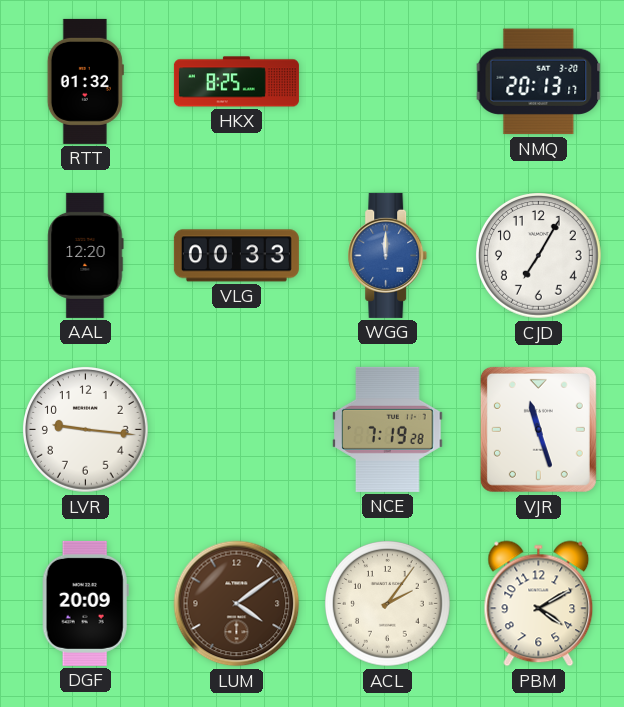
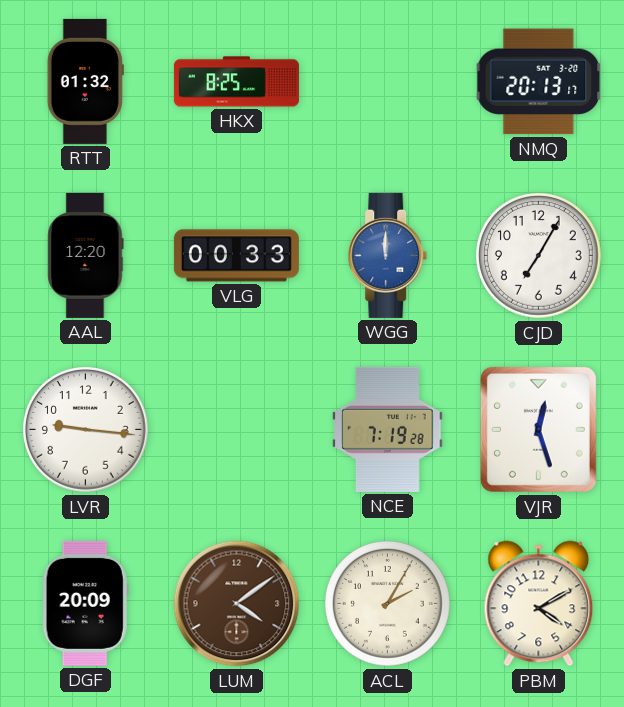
VJR: 11:27 -> 12:27 (538, 429)
ACL: 2:06 -> 2:05 (388, 604)
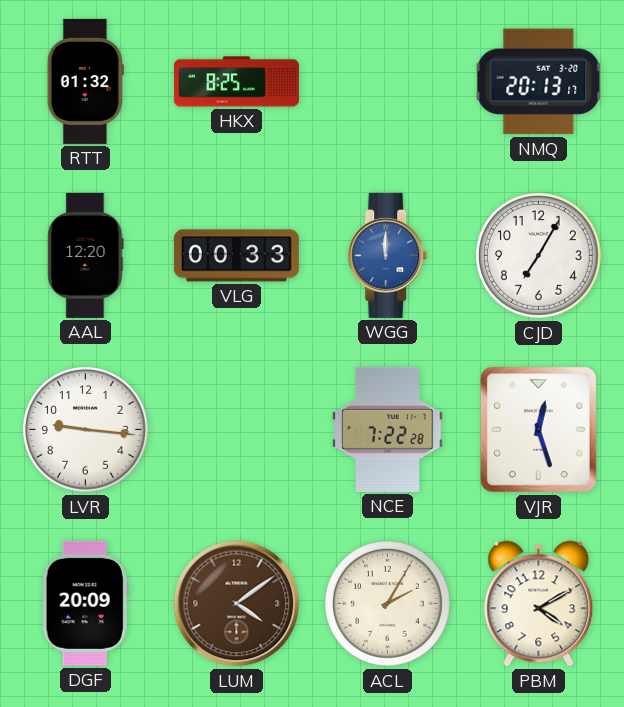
NCE: 7:19 -> 7:22 (388, 429)
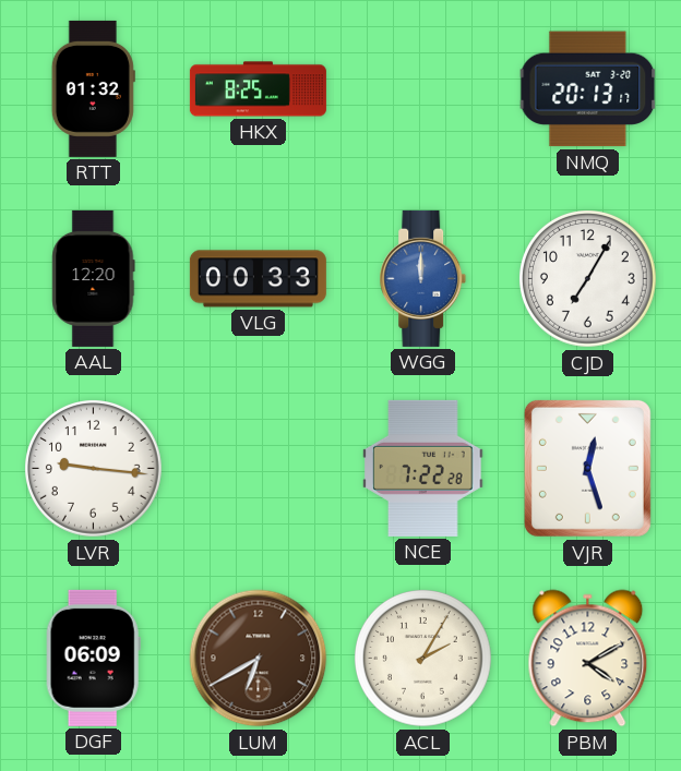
DGF: 20:09 -> 06:09 (93, 658)
LUM: 4:09 -> 6:40 (259, 659)
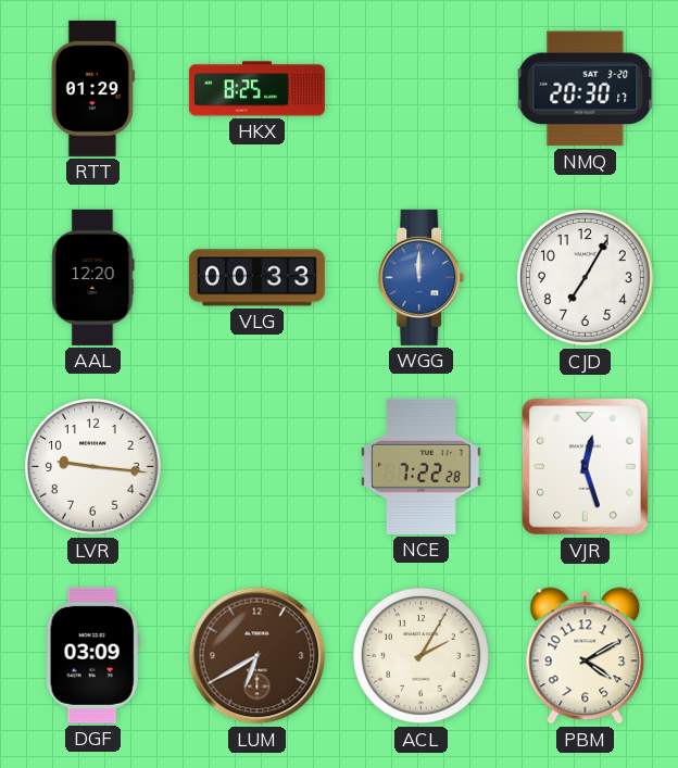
RTT: 01:32 -> 01:29 (92, 88)
NMQ: 20:13 -> 20:30 (586, 89)
DGF: 06:09 -> 03:09 (92, 655)
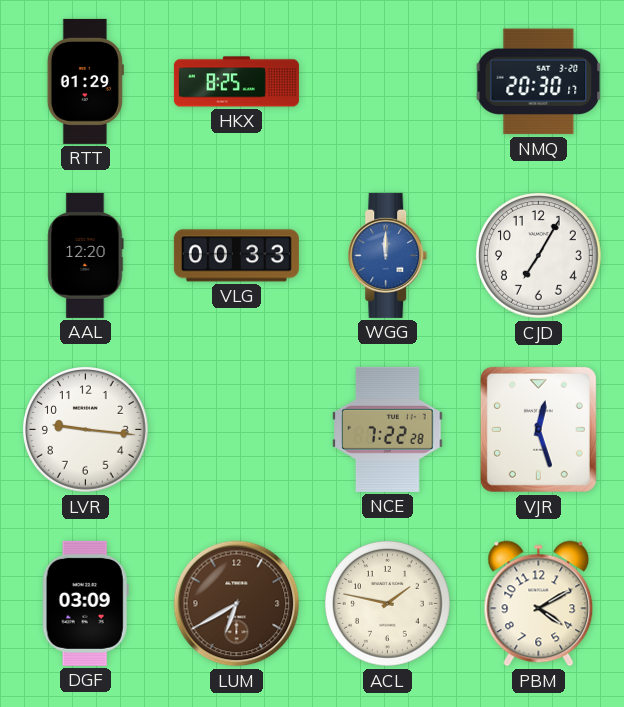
ACL: 2:05 -> 1:47 (388, 604)
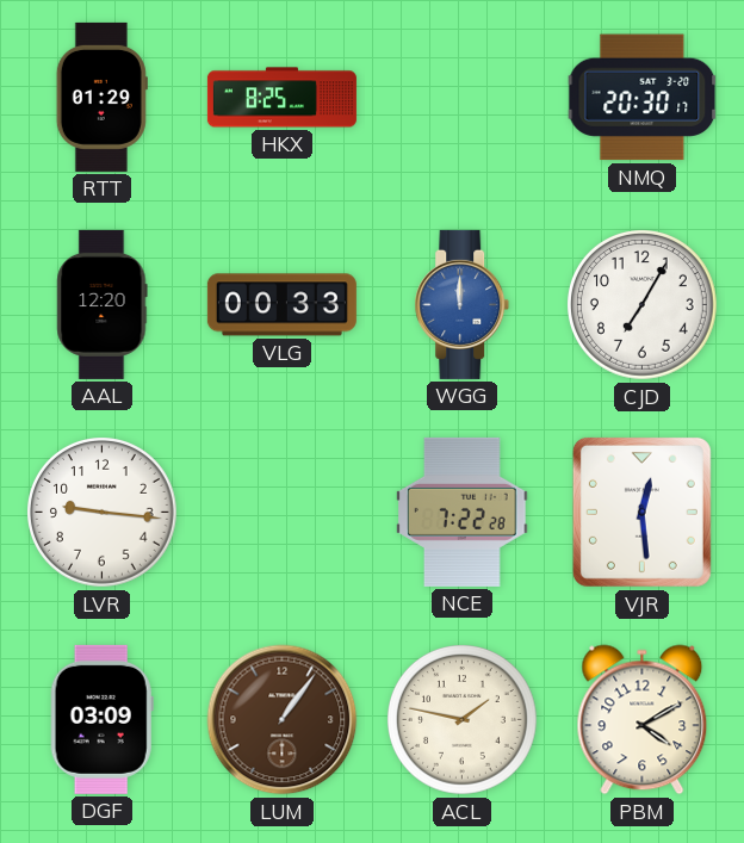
VJR: 12:27 -> 12:29 (641, 512)
LUM: 6:40 -> 1:06 (283, 720)
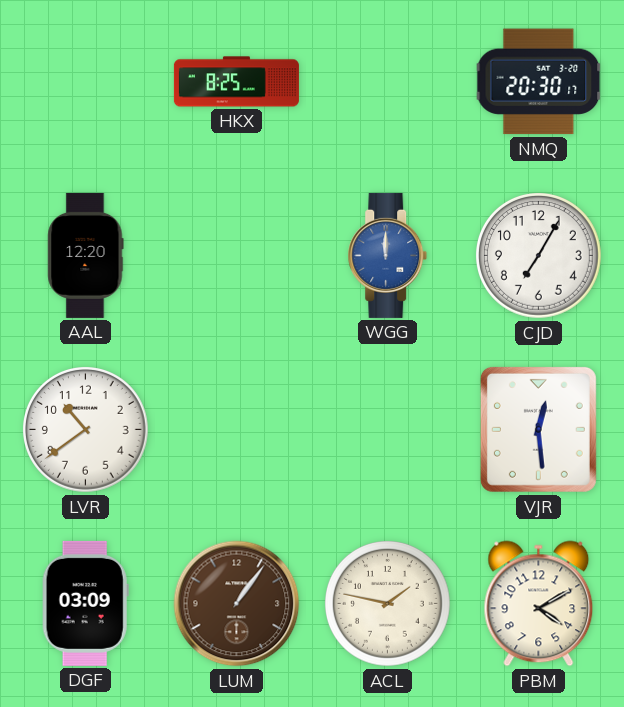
RTT: 01:29 -> none (101, 97)
VLG: 00:33 -> none (281, 305)
LVR: 9:16 -> 10:39 (86, 430)
NCE: 7:22 -> none (463, 512)
